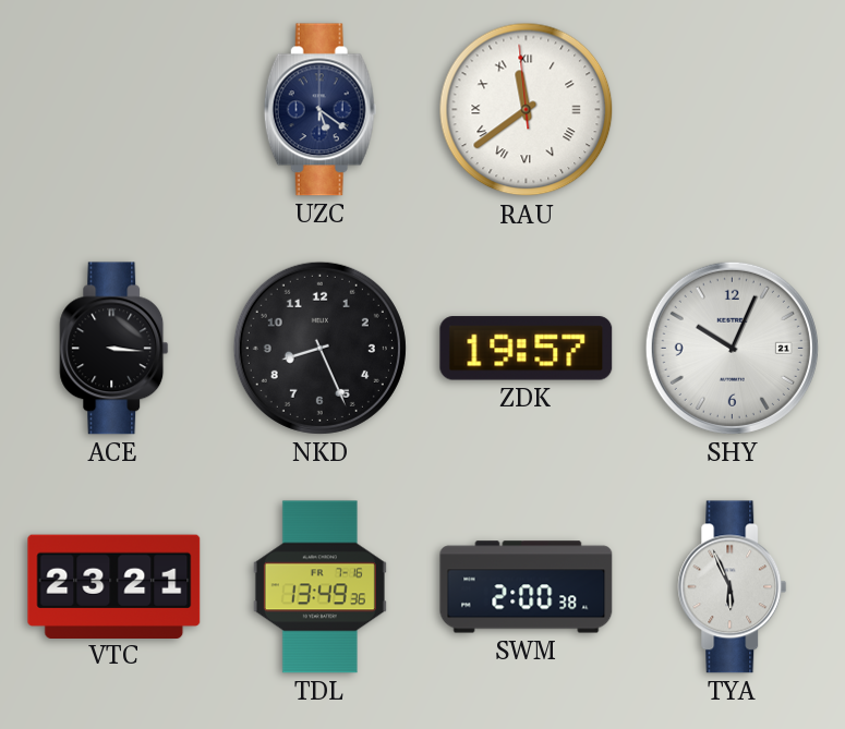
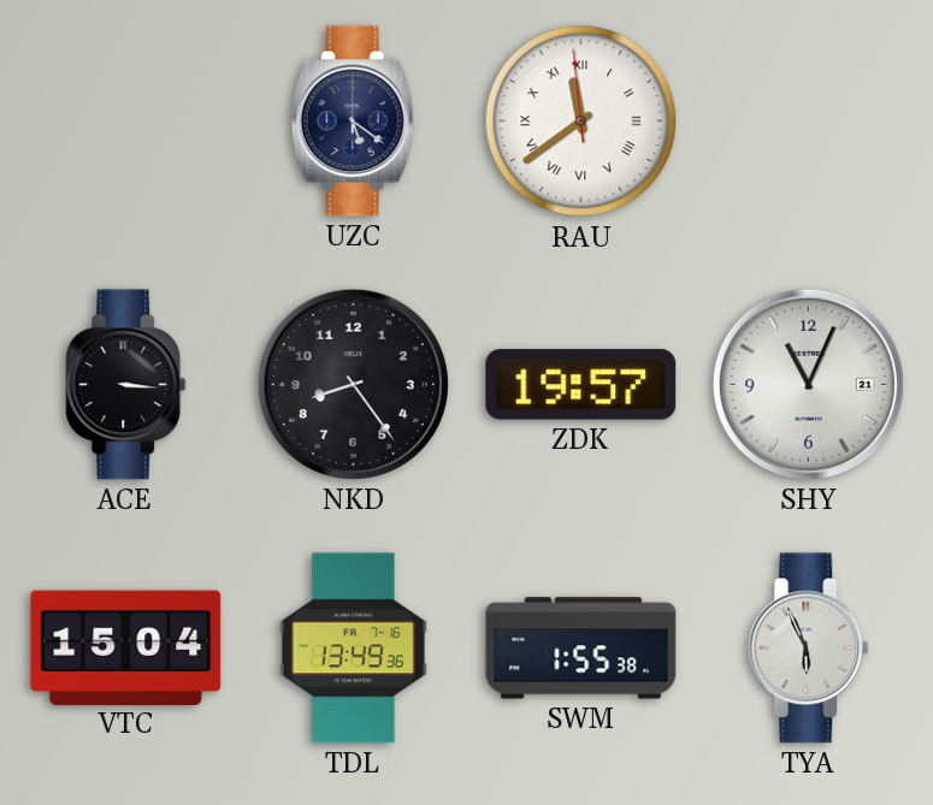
NKD: 8:26 -> 8:24 (353, 384)
SHY: 10:04 -> 11:04 (808, 384)
VTC: 23:21 -> 15:04 (126, 647)
SWM: 2:00 -> 1:55 (581, 649)
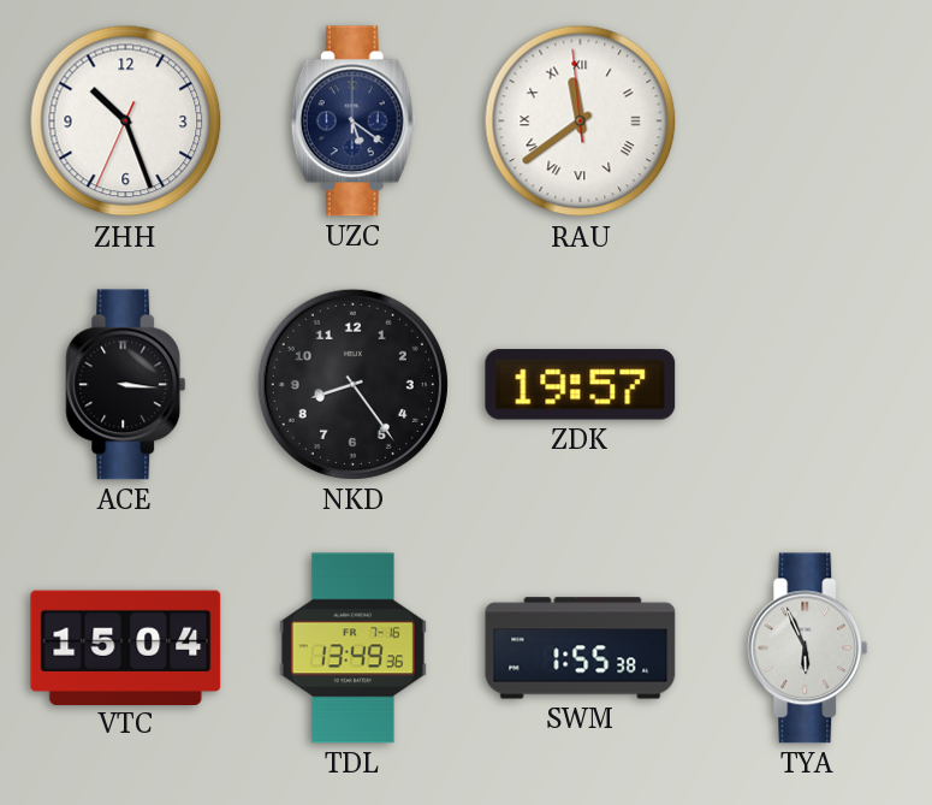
ZHH: none -> 10:26 (126, 122)
SHY: 11:04 -> none (808, 384)
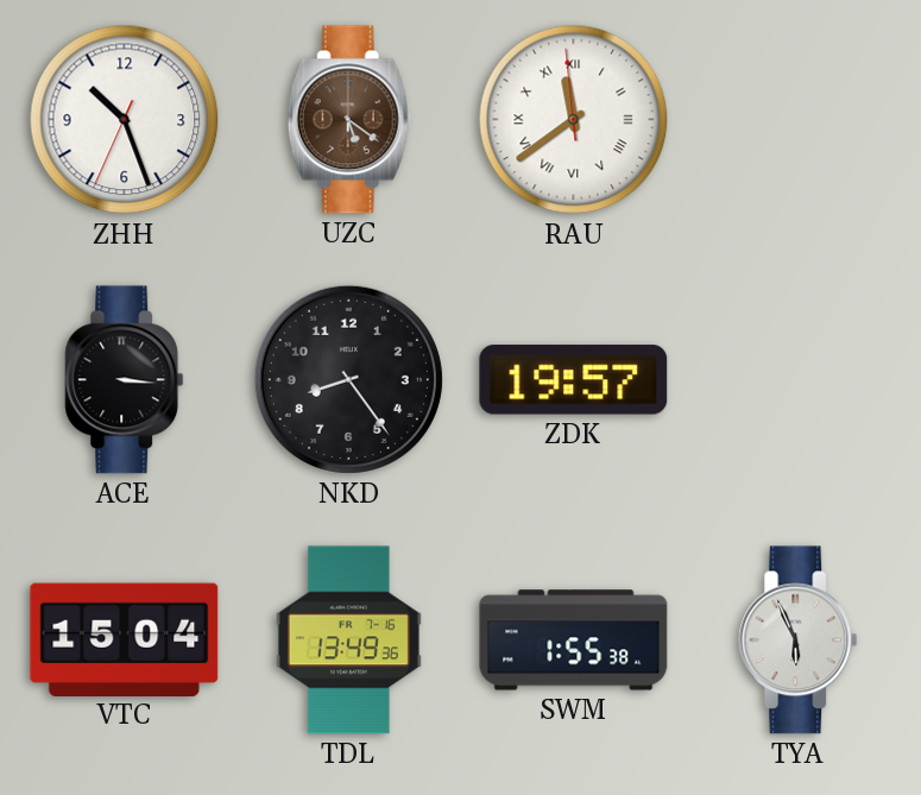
UZC dial: navy -> brown (348, 120)
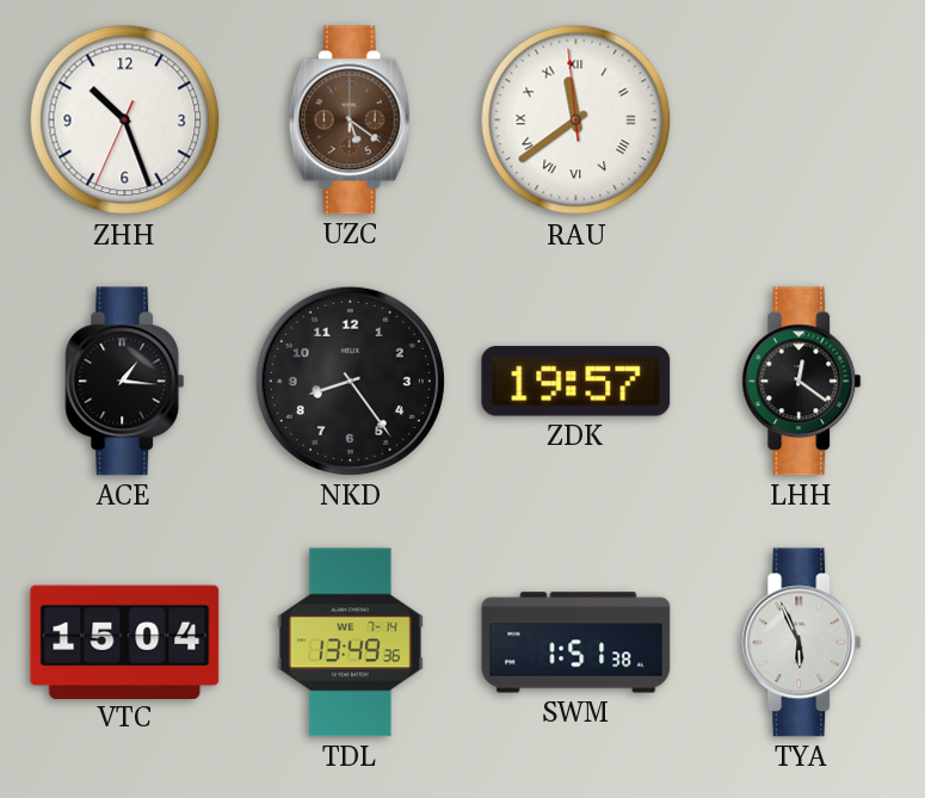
ACE: 3:16 -> 1:16 (125, 382)
LHH: none -> 12:21 (802, 382)
TDL date: FR 7-16 -> WE 7-14 (350, 643)
SWM: 1:55 -> 1:51 (576, 643)
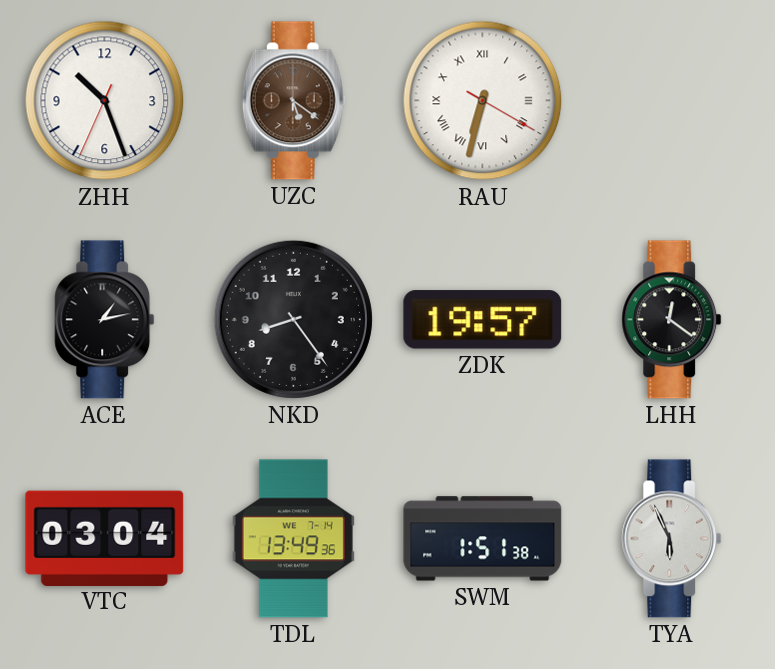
RAU: 11:38 -> 6:32 (483, 101)
ACE: 1:16 -> 1:13 (105, 320)
VTC: 15:04 -> 03:04 (105, 538)
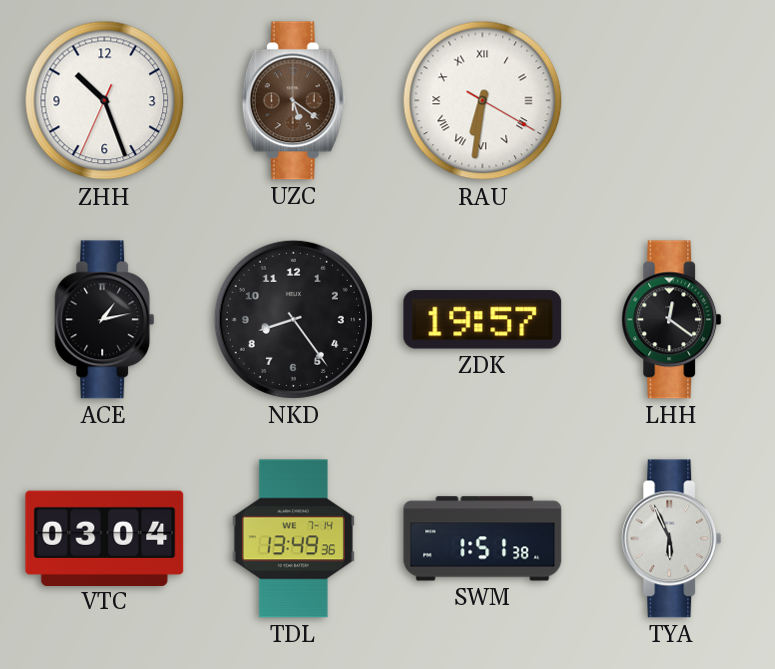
RAU: 6:32 -> 6:31 (483, 101)
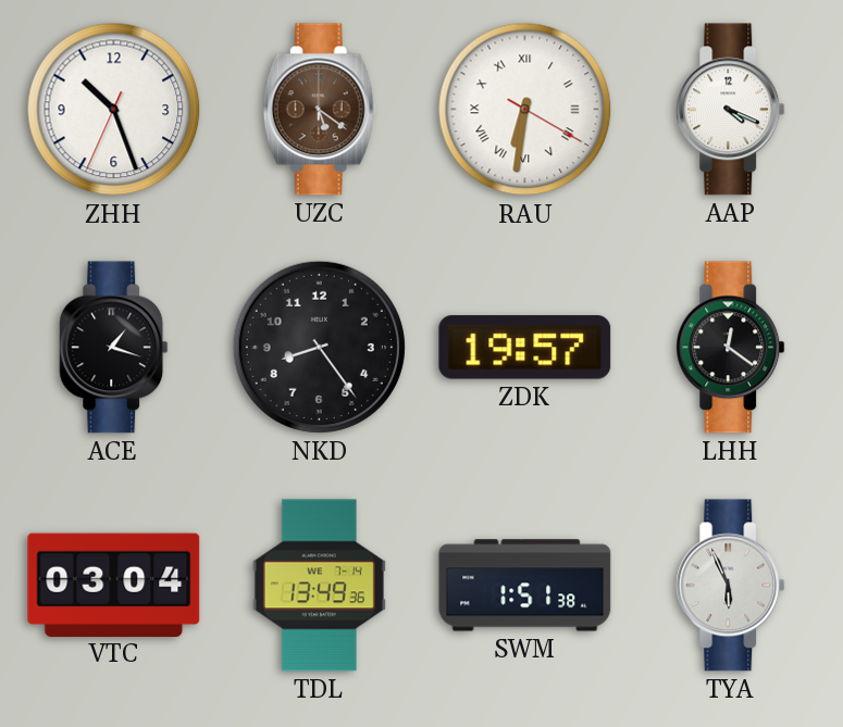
AAP: none -> 4:19 (731, 110)
ACE: 1:13 -> 1:18 (114, 348)
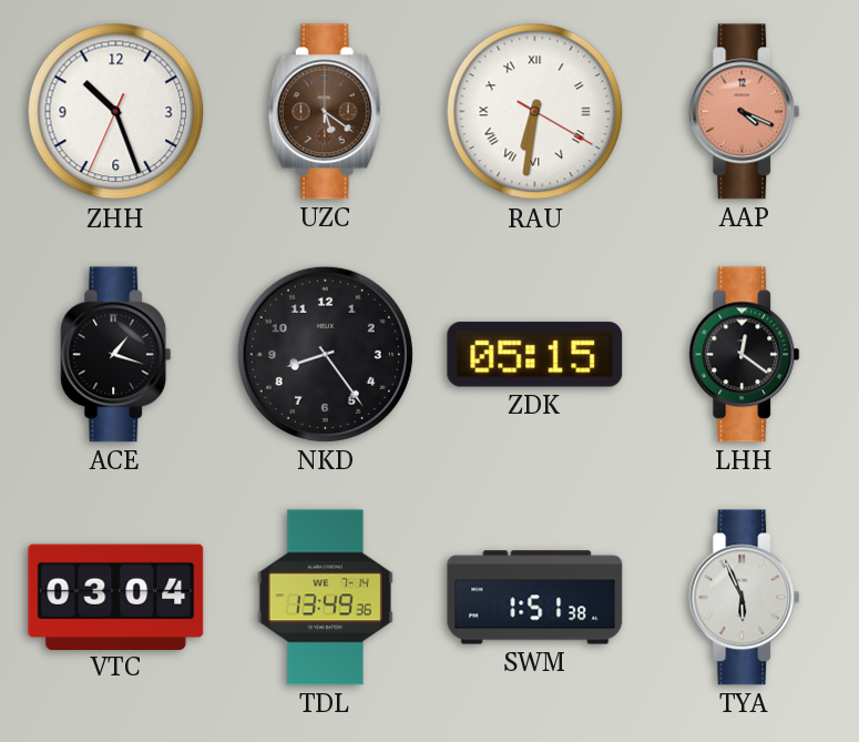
AAP dial: white -> salmon (745, 112)
ZDK: 19:57 -> 05:15 (535, 355)
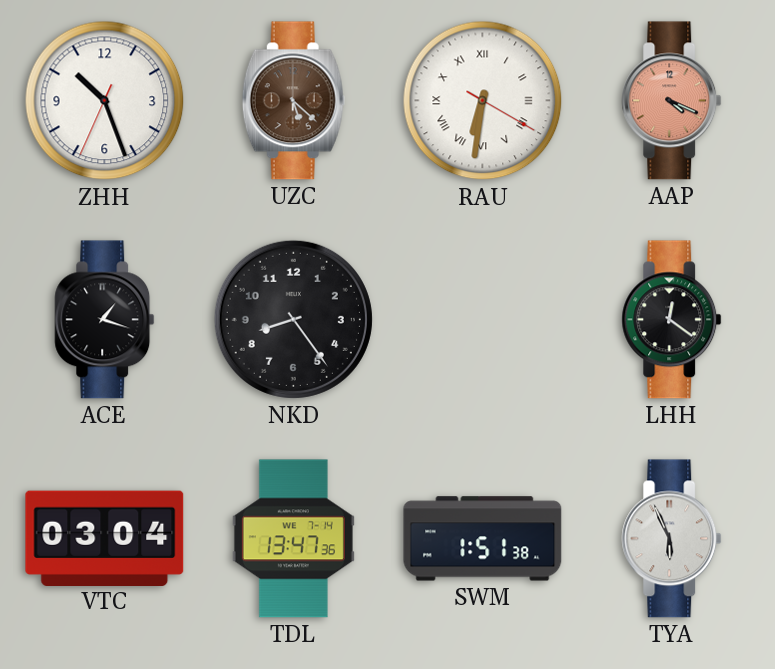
UZC: 5:21 -> 5:22 (293, 101)
ZDK: 05:15 -> none (535, 355)
TDL: 13:49 -> 13:47 (293, 539)
